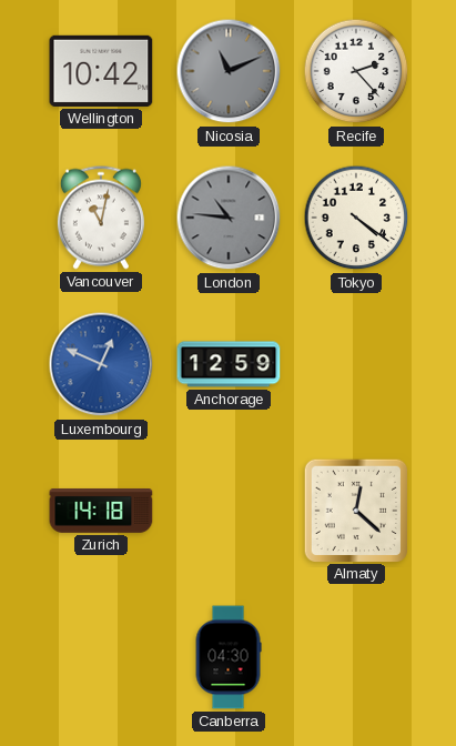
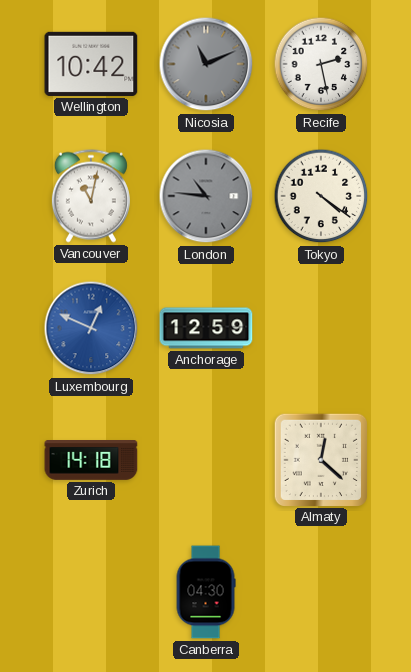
Recife: 2:23 -> 2:28 (321, 64)
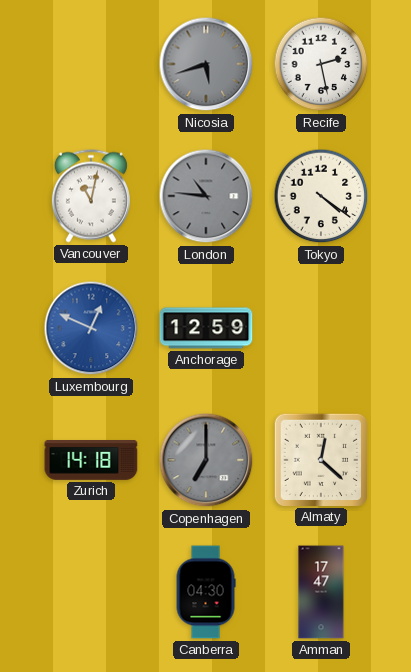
Wellington: 10:42 -> none (91, 64)
Nicosia: 11:11 -> 5:42 (206, 64)
Copenhagen: none -> 7:00 (206, 460)
Amman: none -> 17:47 (321, 592)
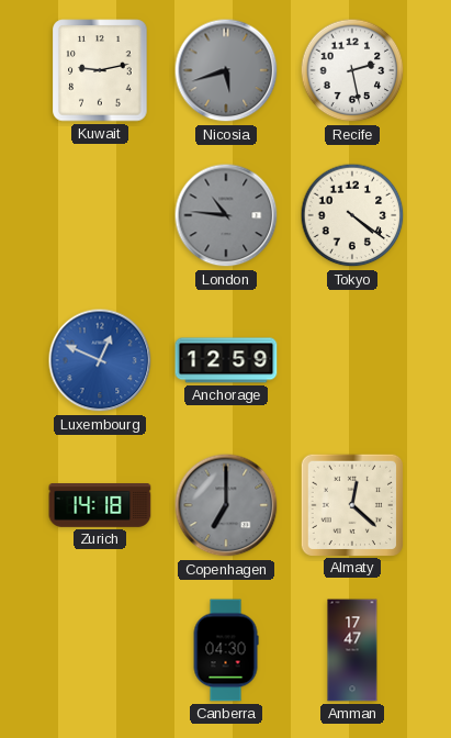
Kuwait: none -> 9:13 (100, 70)
Vancouver: 11:02 -> none (91, 196)
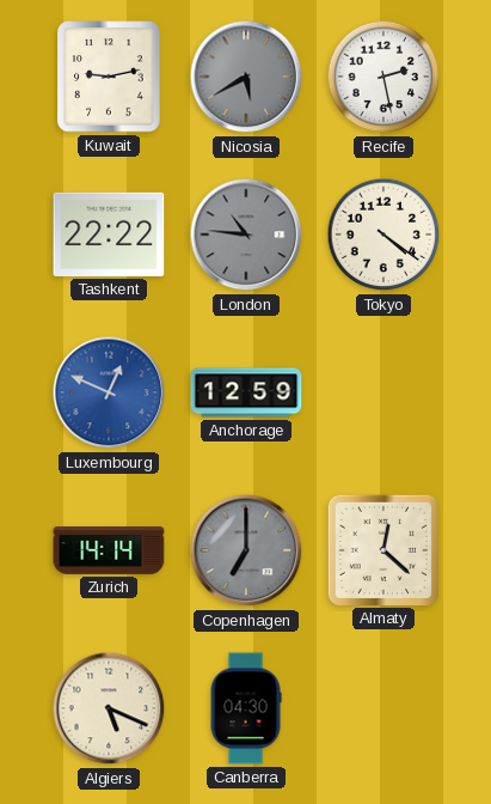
Nicosia: 5:42 -> 5:40 (246, 77)
Tashkent: none -> 22:22 (109, 234)
Zurich: 14:18 -> 14:14 (109, 552)
Algiers: none -> 5:19 (109, 708)
Amman: 17:47 -> none (352, 650)
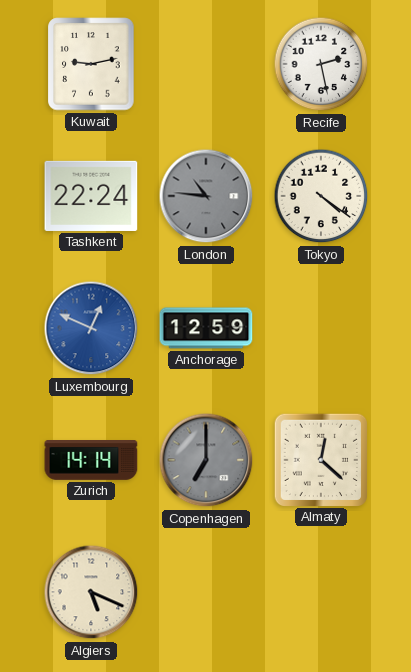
Nicosia: 5:40 -> none (246, 77)
Tashkent: 22:22 -> 22:24 (91, 196)
Canberra: 04:30 -> none (246, 708)
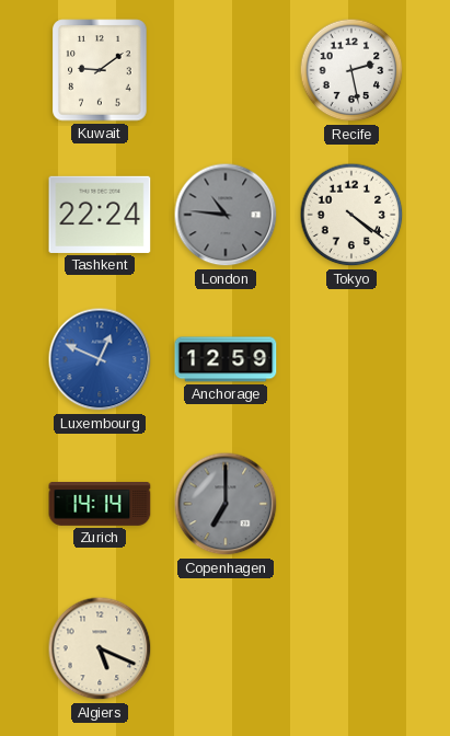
Kuwait: 9:13 -> 9:09 (100, 70)
Almaty: 12:22 -> none (320, 459)
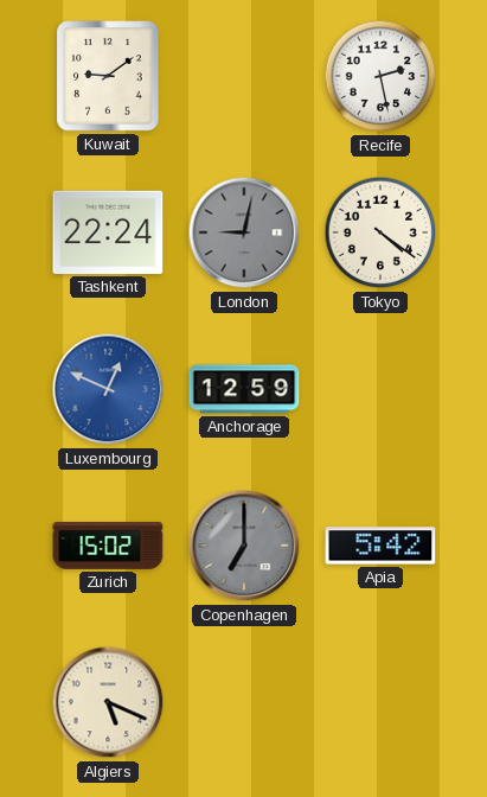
London: 10:46 -> 9:02 (244, 232)
Zurich: 14:14 -> 15:02 (108, 547)
Apia: none -> 5:42 (380, 546)
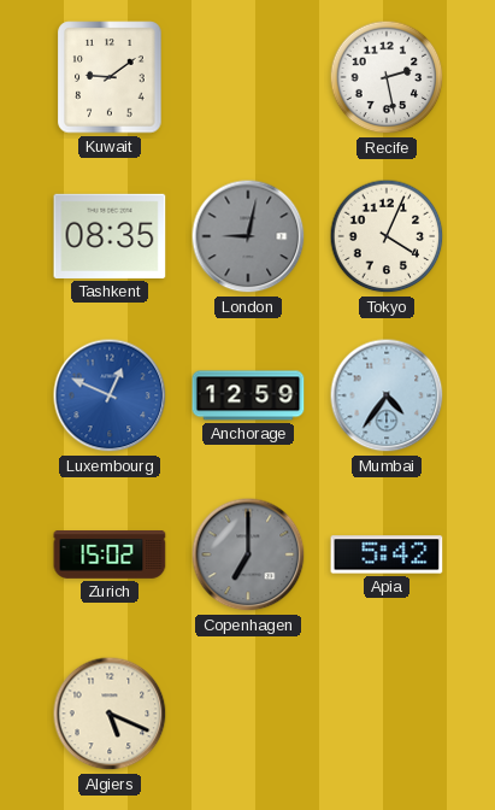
Tashkent: 22:24 -> 08:35 (110, 236)
Tokyo: 4:21 -> 4:04 (387, 236)
Mumbai: none -> 4:36 (387, 395)
